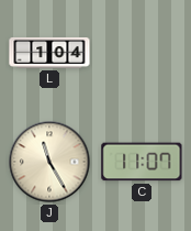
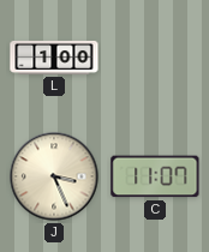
L: 1:04 -> 1:00 (54, 58)
J: 11:25 -> 3:26 (54, 176)
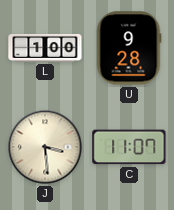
U: none -> 9:28 (129, 48)
J: 3:26 -> 3:29 (45, 147)
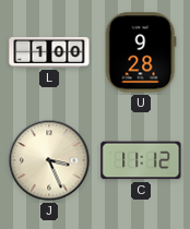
J: 3:29 -> 3:26 (49, 160)
C: 11:07 -> 11:12 (141, 160)
